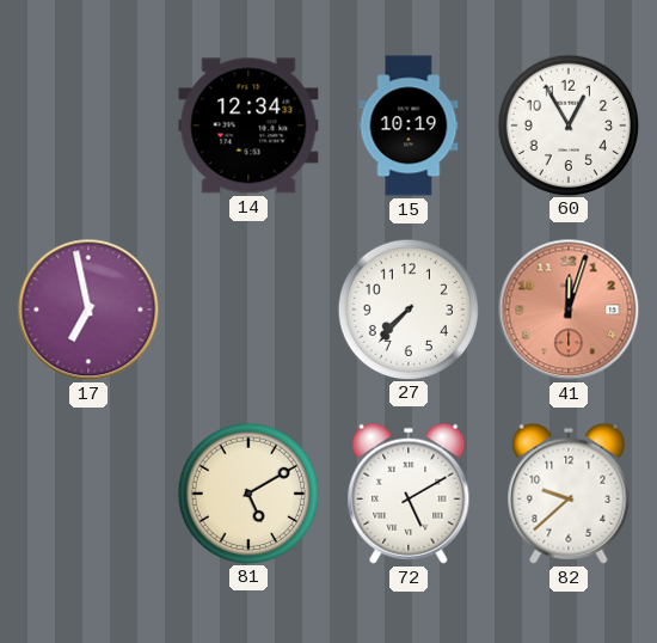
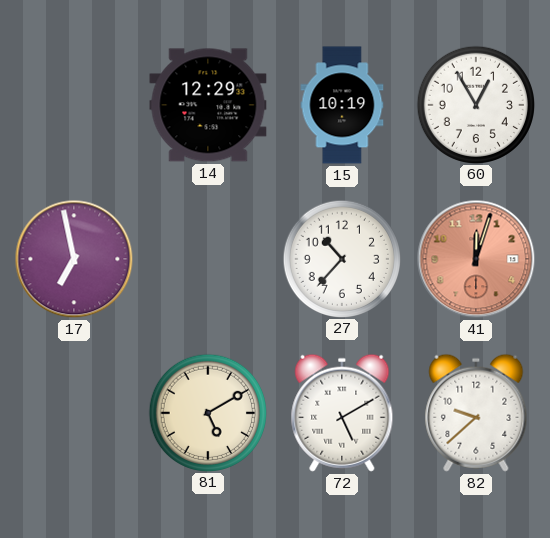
14: 12:34 -> 12:29 (208, 105)
27: 7:37 -> 10:37 (341, 258)
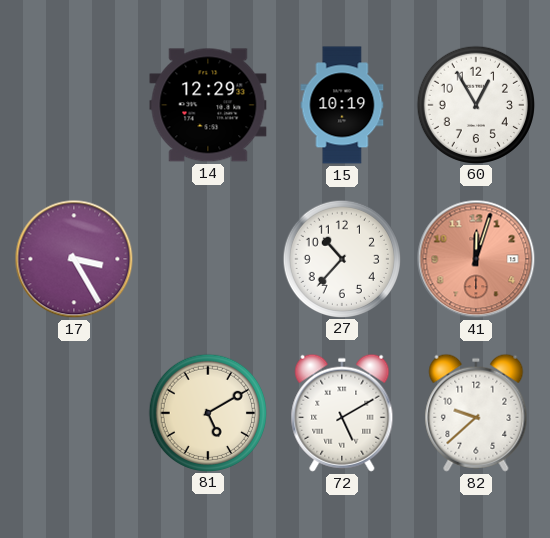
17: 6:58 -> 3:25 (74, 259)
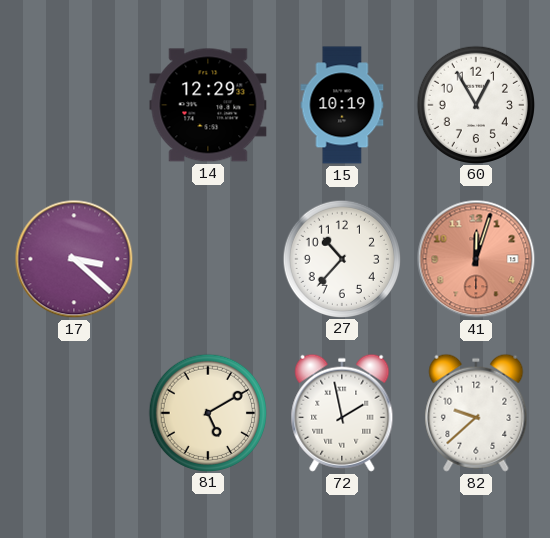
17: 3:25 -> 3:22 (74, 259)
72: 5:10 -> 1:58 (342, 413)
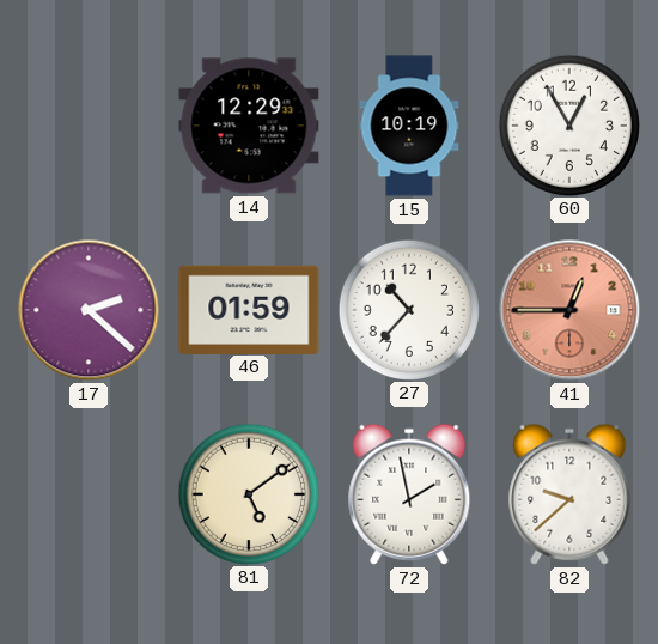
17: 3:22 -> 2:22 (89, 310)
46: none -> 01:59 (249, 309)
41: 12:03 -> 12:45 (569, 310)
81: 5:10 -> 5:09 (248, 493)
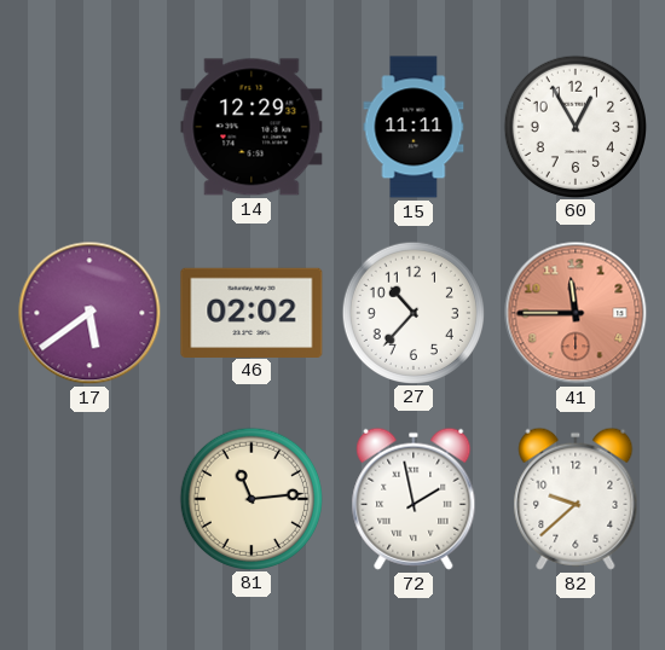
15: 10:19 -> 11:11 (414, 127)
17: 2:22 -> 5:39 (89, 313)
46: 01:59 -> 02:02 (251, 312)
41: 12:45 -> 11:45 (576, 313)
81: 5:09 -> 11:14 (250, 498)
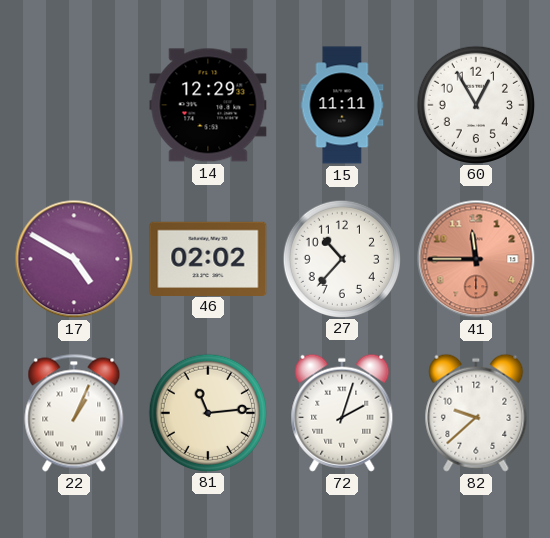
17: 5:39 -> 4:50 (74, 259)
22: none -> 1:04 (74, 413)
72: 1:58 -> 2:03 (342, 413)
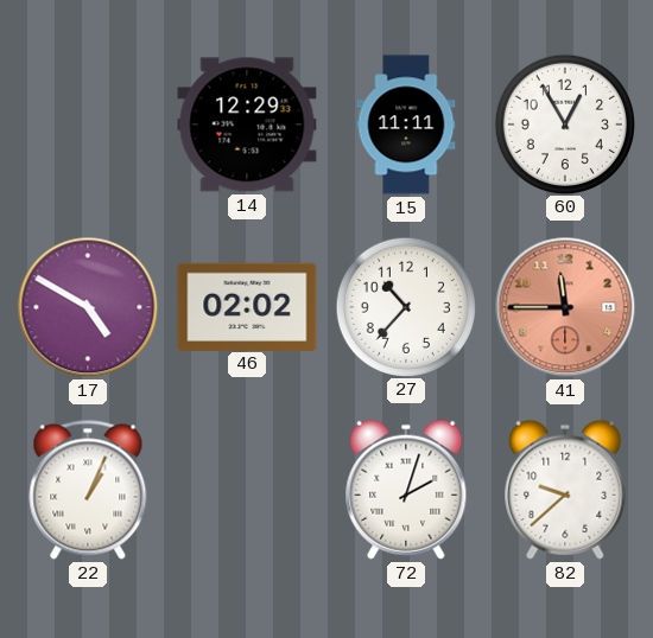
81: 11:14 -> none (207, 412)
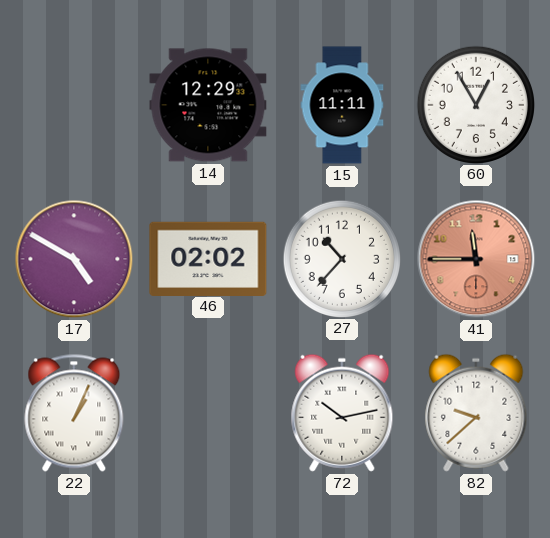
72: 2:03 -> 10:13 (342, 413)
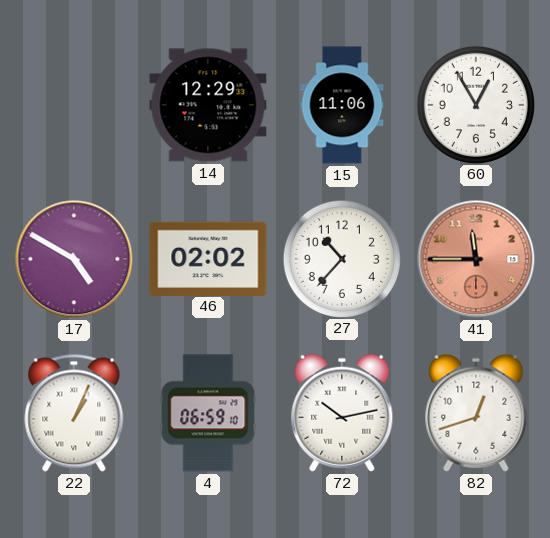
15: 11:11 -> 11:06 (342, 105)
4: none -> 06:59 (208, 413)
82: 9:38 -> 12:42 (476, 413)
